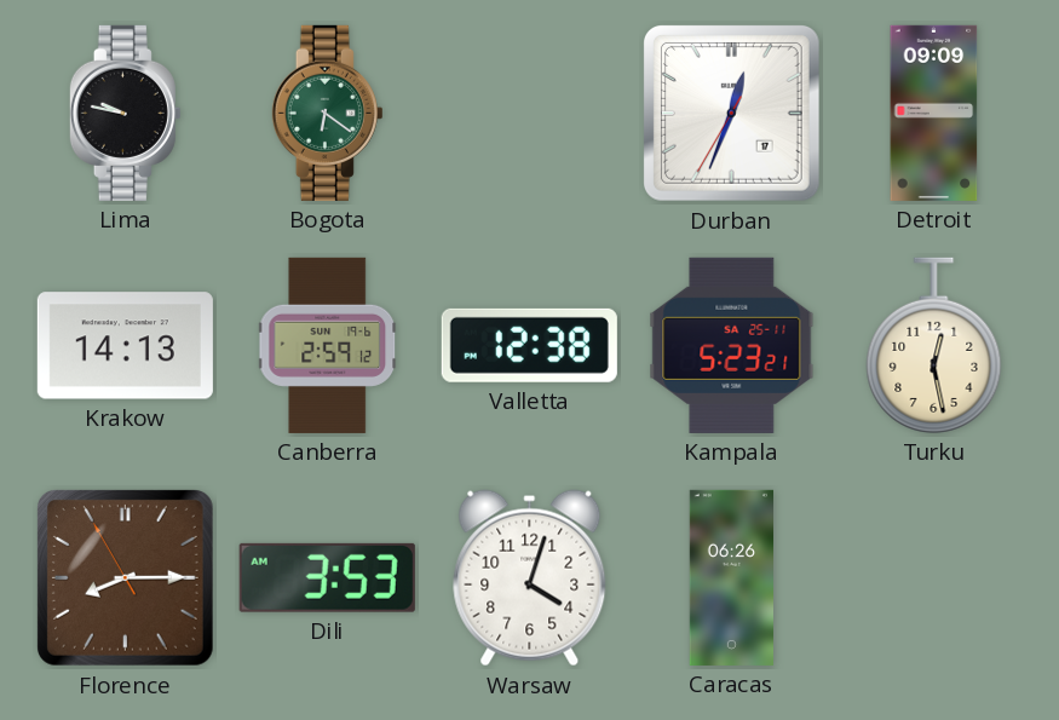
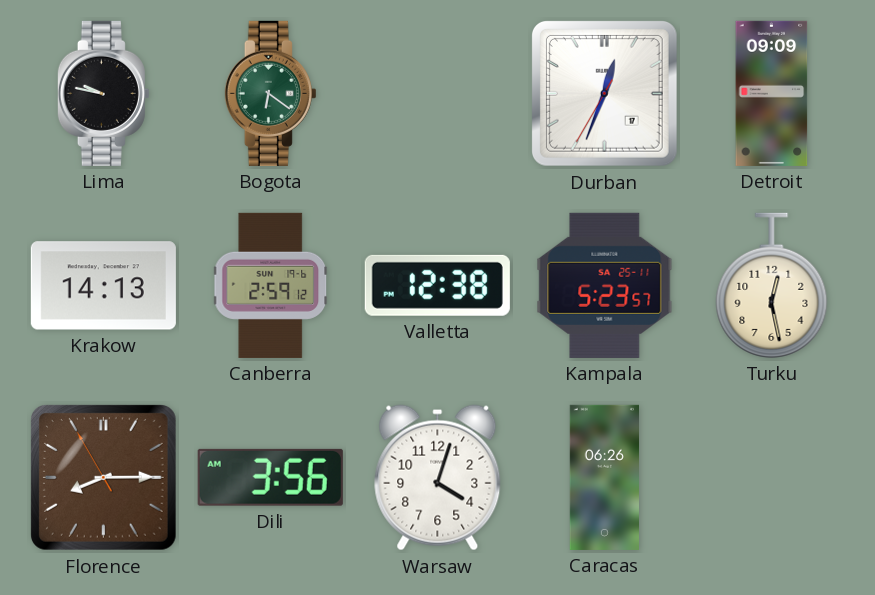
Kampala: 5:23:21 -> 5:23:57 (605, 285)
Dili: 3:53 -> 3:56 (270, 477)
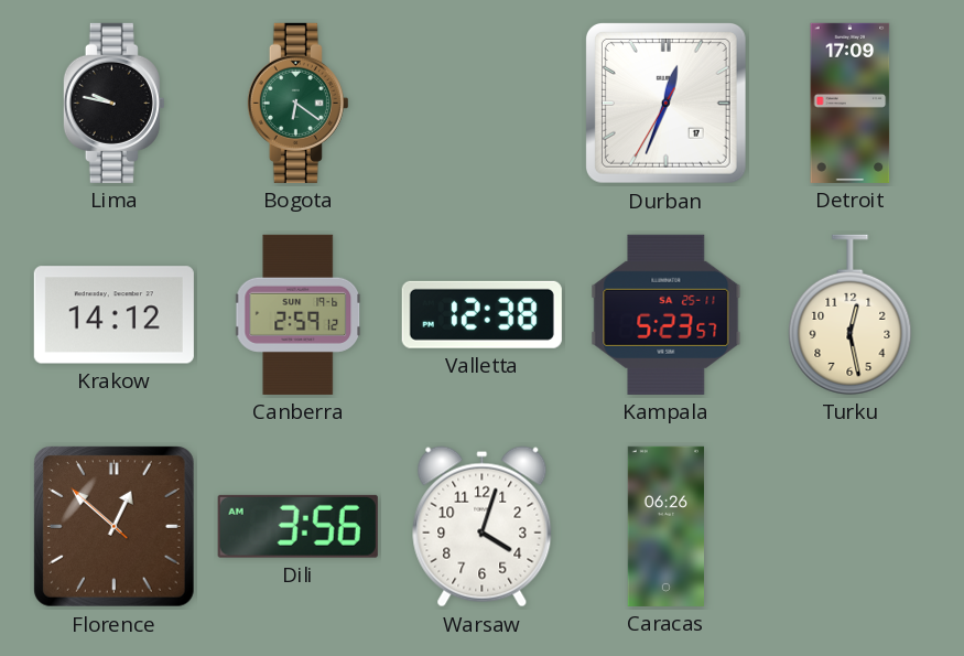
Detroit: 09:09 -> 17:09 (851, 103)
Krakow: 14:13 -> 14:12 (113, 315)
Florence: 8:14 -> 12:51 (113, 526)
